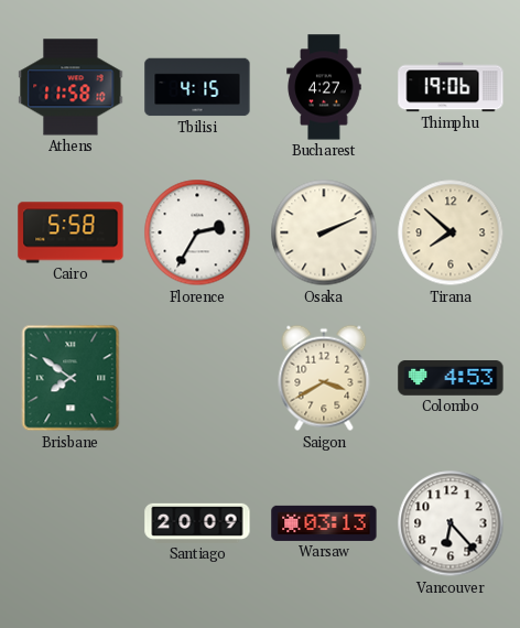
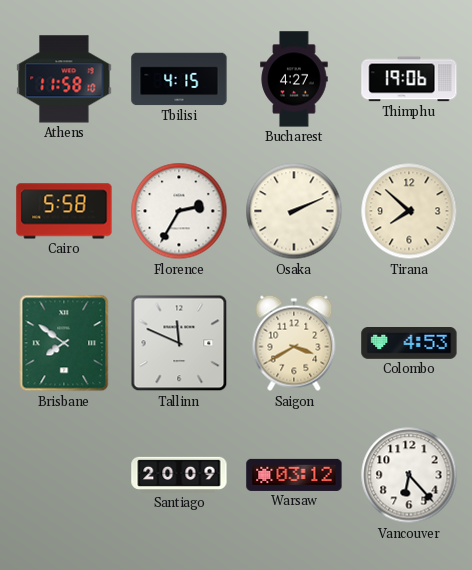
Tallinn: none -> 11:49 (179, 343)
Warsaw: 03:13 -> 03:12 (294, 475)
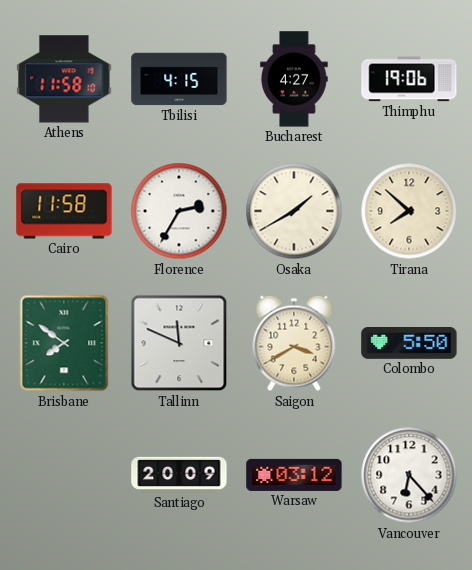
Cairo: 5:58 -> 11:58 (64, 211)
Osaka: 2:11 -> 1:40 (294, 211)
Colombo: 4:53 -> 5:50 (409, 344)
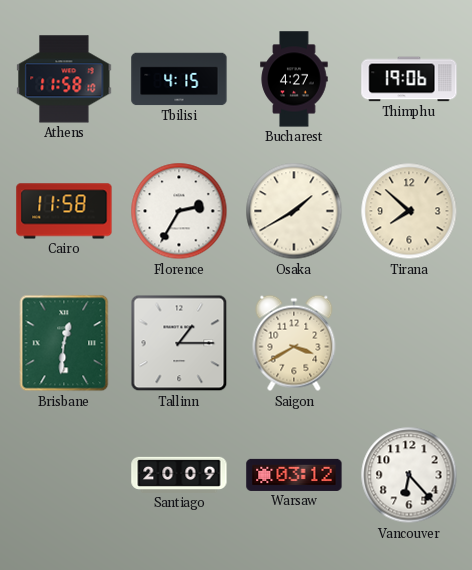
Brisbane: 7:51 -> 12:31 (64, 343)
Tallinn: 11:49 -> 1:15 (179, 343)
Colombo: 5:50 -> none (409, 344)
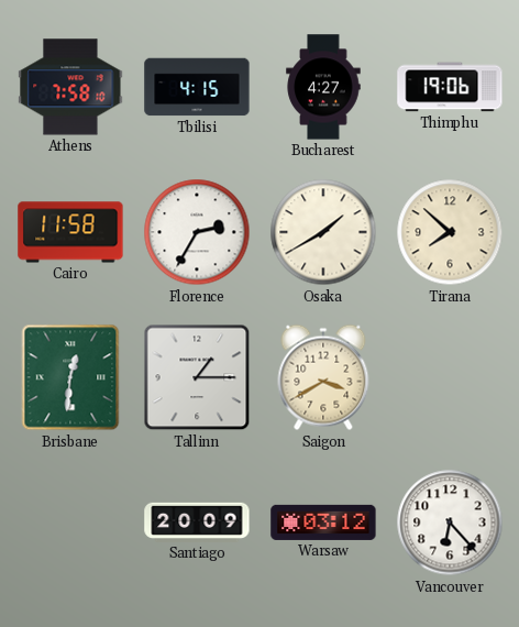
Athens: 11:58 -> 7:58 (70, 87)
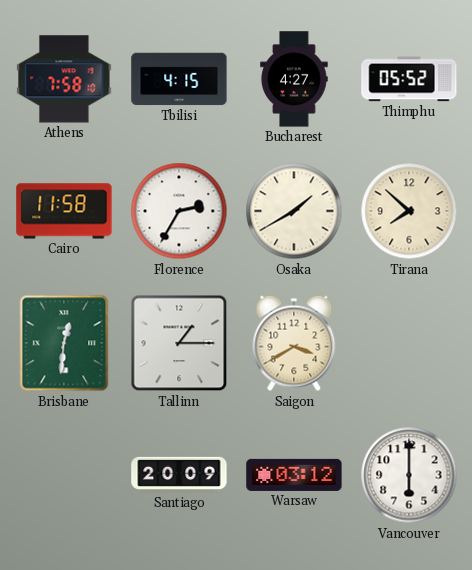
Thimphu: 19:06 -> 05:52 (409, 79)
Vancouver: 6:23 -> 6:00 (409, 475)
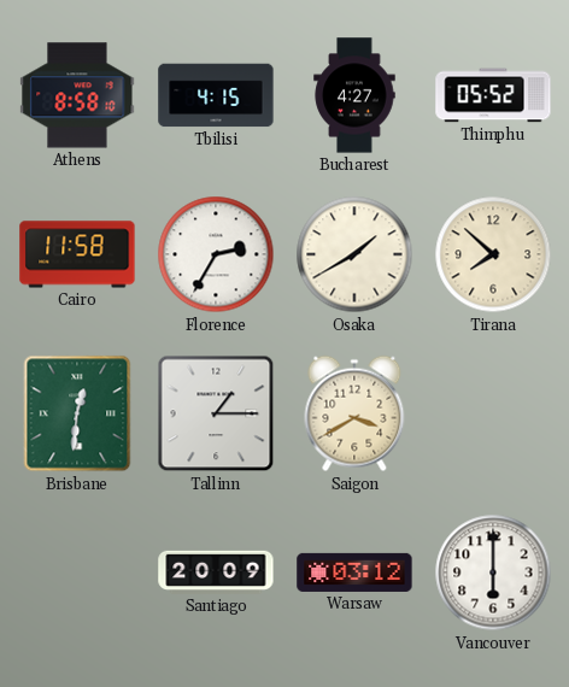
Athens: 7:58 -> 8:58 (77, 95)
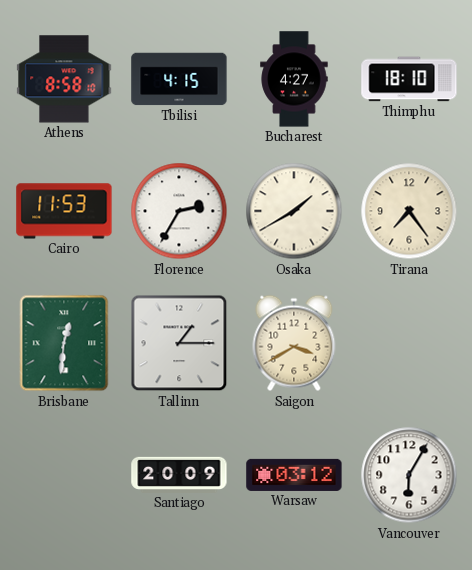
Thimphu: 05:52 -> 18:10 (409, 79)
Cairo: 11:58 -> 11:53 (64, 211)
Tirana: 7:52 -> 7:24 (409, 211)
Vancouver: 6:00 -> 6:05 (409, 475)
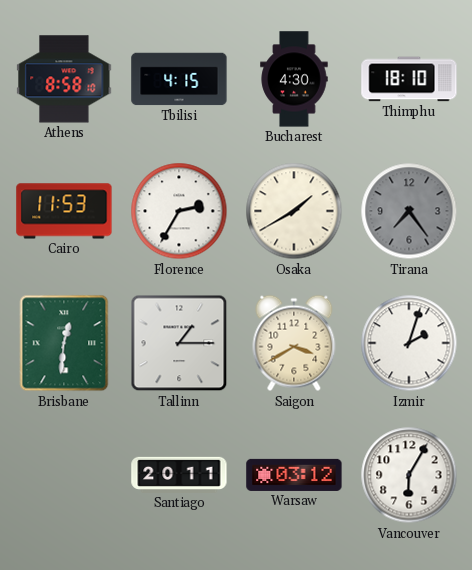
Bucharest: 4:27 -> 4:30 (294, 79)
Tirana dial: cream -> grey (409, 211)
Izmir: none -> 2:03 (409, 343)
Santiago: 20:09 -> 20:11 (179, 475)
